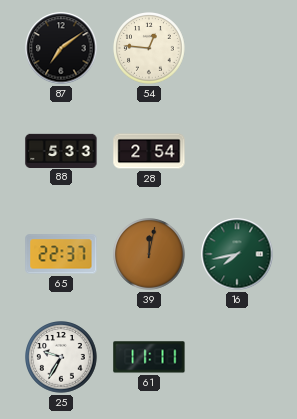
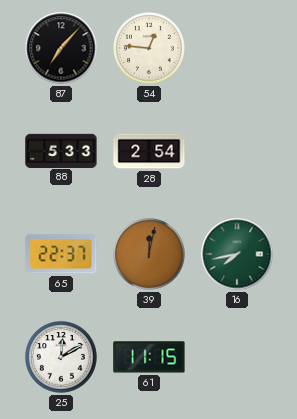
87: 7:09 -> 7:07 (61, 48)
25: 9:35 -> 12:10 (62, 358)
61: 11:11 -> 11:15 (149, 357)
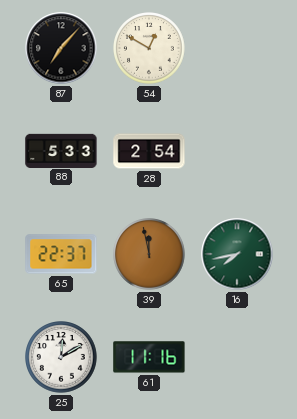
54: 12:46 -> 12:50 (150, 49)
39: 12:02 -> 11:58 (150, 255)
61: 11:15 -> 11:16 (149, 357)
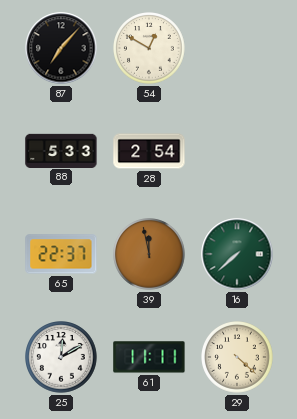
16: 7:43 -> 7:38 (237, 254)
61: 11:16 -> 11:11 (149, 357)
29: none -> 4:22 (238, 358)
